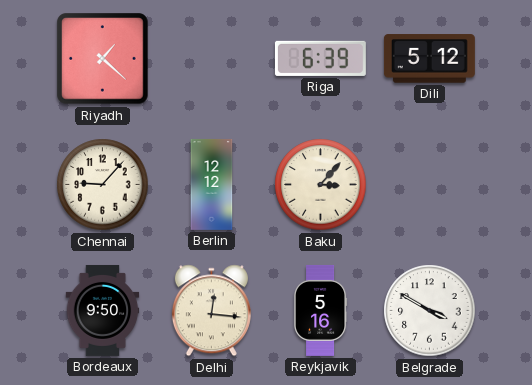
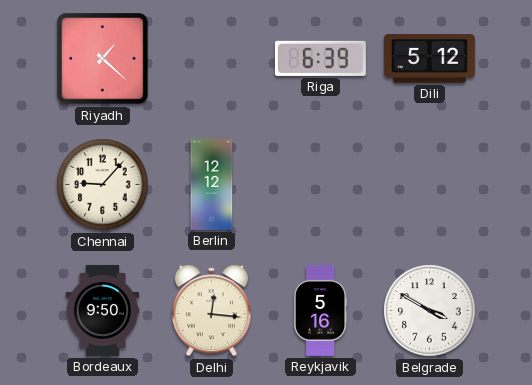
Baku: 3:07 -> none (321, 185)
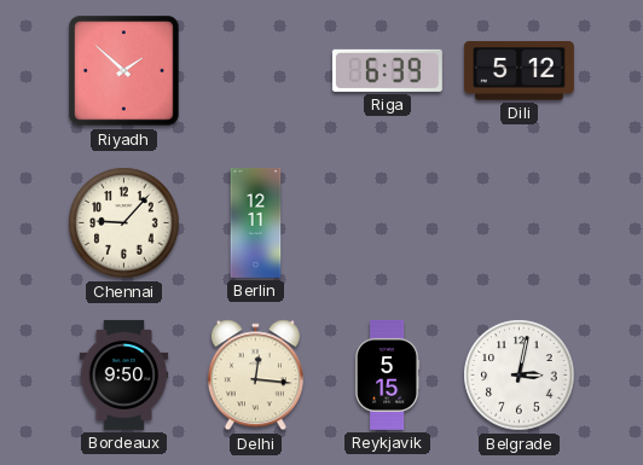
Riyadh: 1:22 -> 1:52 (124, 71)
Berlin: 12:12 -> 12:11 (256, 222)
Reykjavik: 5:16 -> 5:15 (387, 374)
Belgrade: 3:50 -> 3:02 (520, 376)
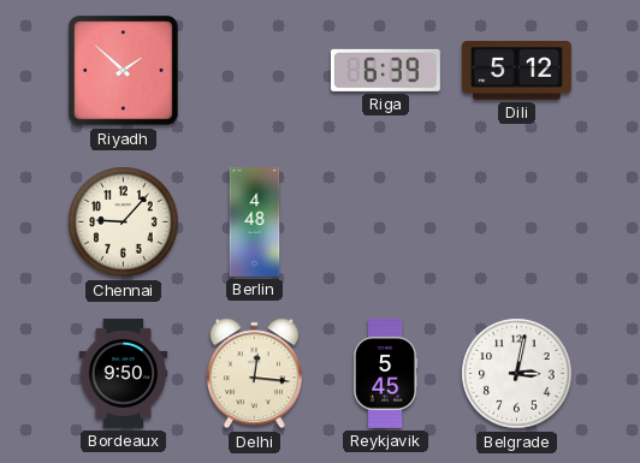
Berlin: 12:11 -> 4:48 (255, 221)
Reykjavik: 5:15 -> 5:45 (385, 373)
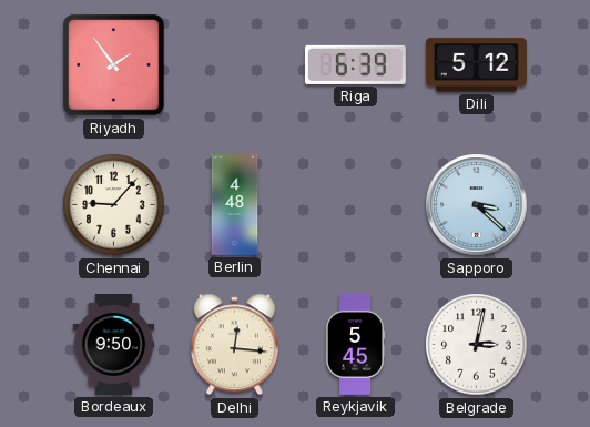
Riyadh: 1:52 -> 1:54 (114, 65)
Sapporo: none -> 3:22 (477, 205)
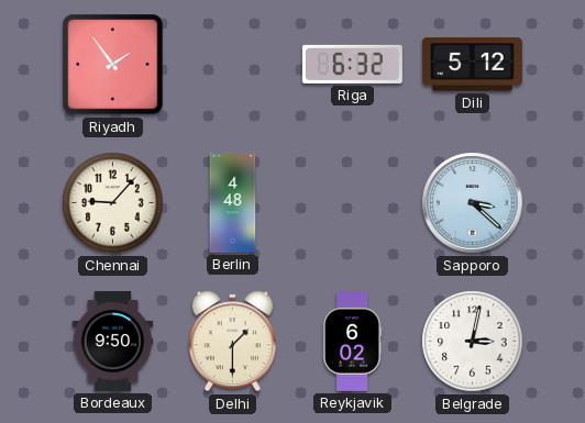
Riga: 6:39 -> 6:32 (352, 64)
Delhi: 12:16 -> 1:30 (232, 342)
Reykjavik: 5:45 -> 6:02 (352, 341)
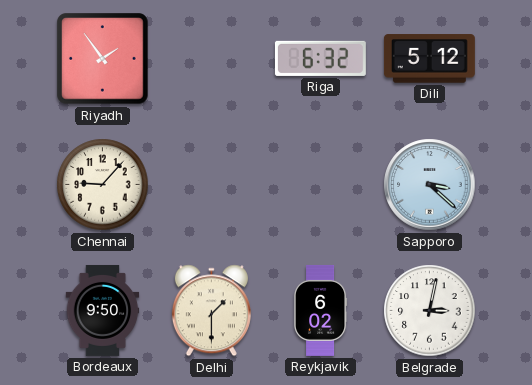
Berlin: 4:48 -> none (233, 202)
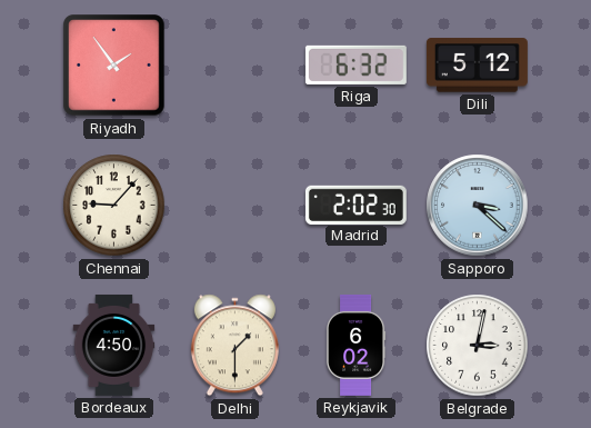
Madrid: none -> 2:02 (355, 205)
Bordeaux: 9:50 -> 4:50 (114, 345)
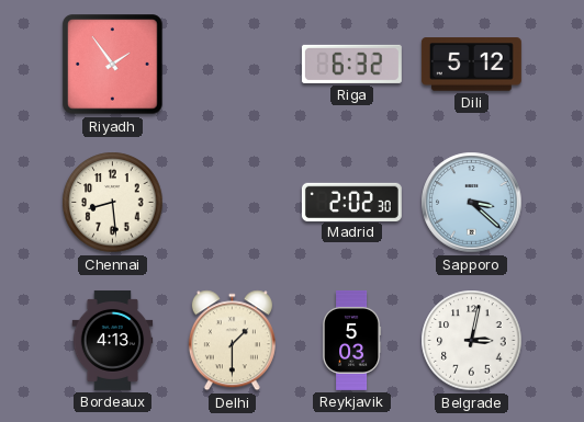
Chennai: 9:07 -> 8:29 (113, 203)
Bordeaux: 4:50 -> 4:13 (113, 340)
Reykjavik: 6:02 -> 5:03 (351, 340)
